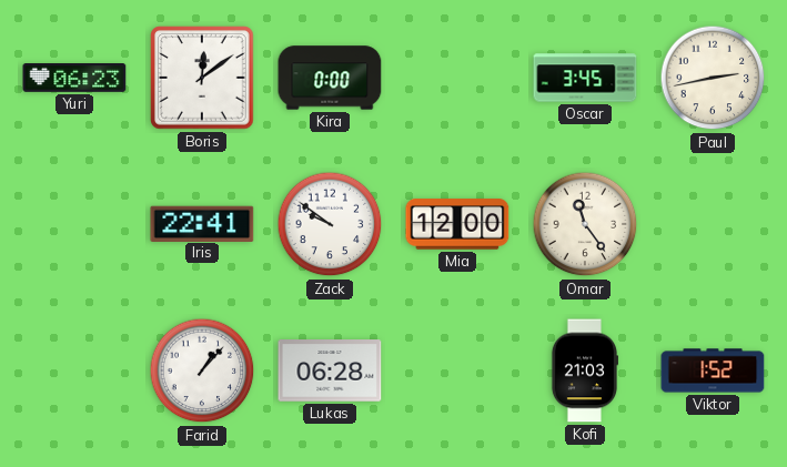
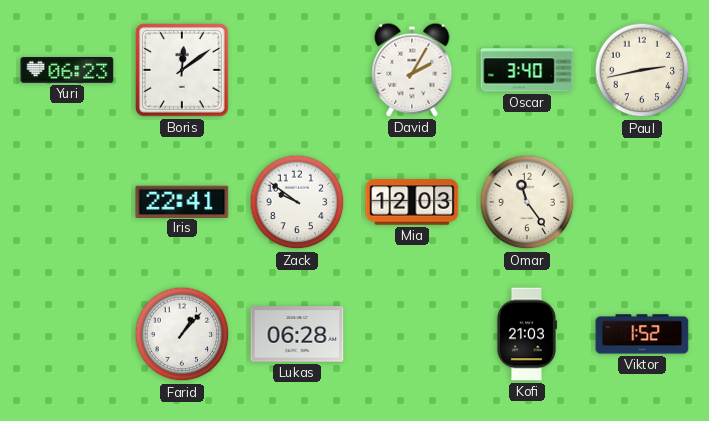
Kira: 0:00 -> none (330, 78)
David: none -> 2:05 (412, 70)
Oscar: 3:45 -> 3:40 (527, 70)
Mia: 12:00 -> 12:03 (412, 202)
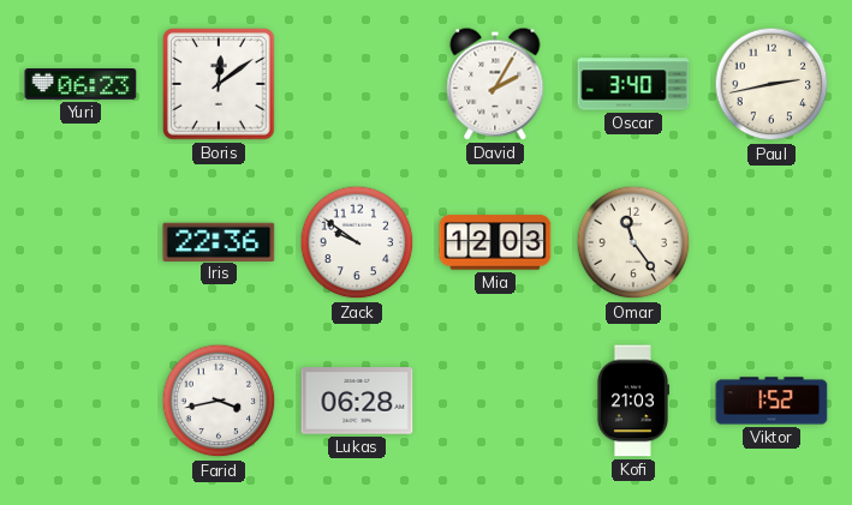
Iris: 22:41 -> 22:36 (219, 241)
Farid: 1:07 -> 3:43 (219, 401)
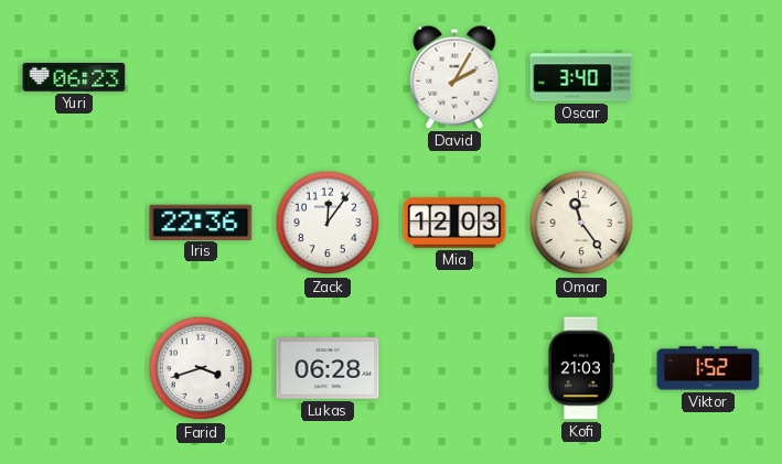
Boris: 12:09 -> none (219, 84)
Paul: 2:43 -> none (771, 84)
Zack: 9:51 -> 12:06 (328, 223)
Farid: 3:43 -> 3:42 (201, 368)
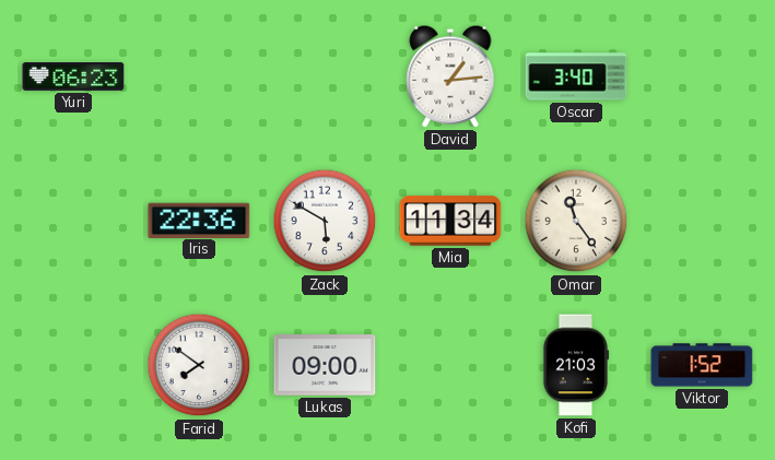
David: 2:05 -> 1:14 (450, 76)
Zack: 12:06 -> 5:50 (325, 221)
Mia: 12:03 -> 11:34 (450, 221)
Farid: 3:42 -> 7:51 (199, 365)
Lukas: 06:28 -> 09:00 (325, 365)
